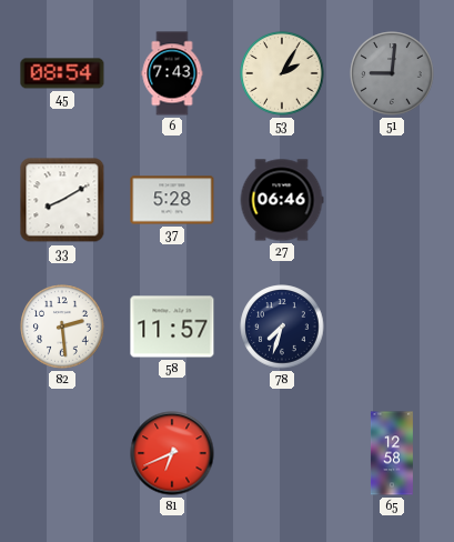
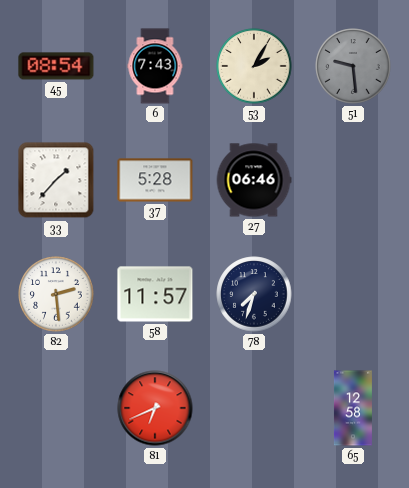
51: 9:01 -> 9:29 (353, 66)
33: 8:10 -> 1:37 (56, 180)
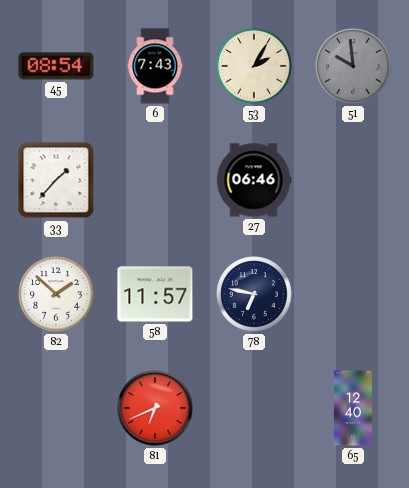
51: 9:29 -> 9:59 (353, 66)
37: 5:28 -> none (155, 180)
82: 2:29 -> 1:52 (56, 294)
78: 7:33 -> 6:47 (254, 294)
65: 12:58 -> 12:40 (353, 408)
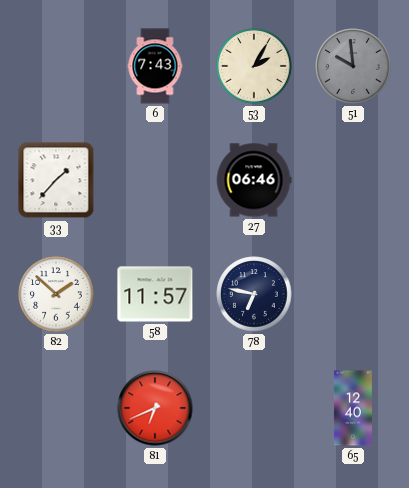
45: 08:54 -> none (56, 66)
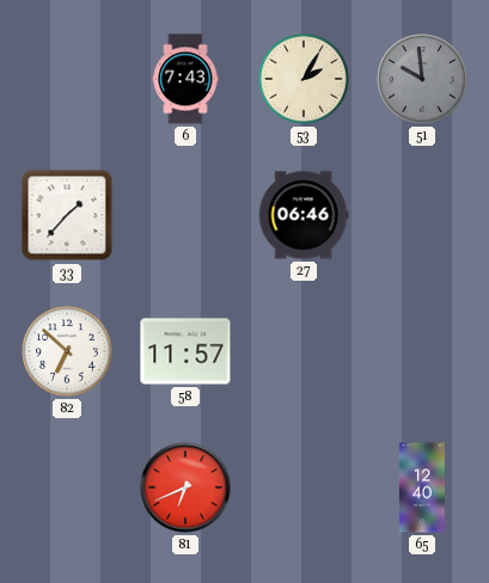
82: 1:52 -> 6:52 (67, 351)
78: 6:47 -> none (254, 294)
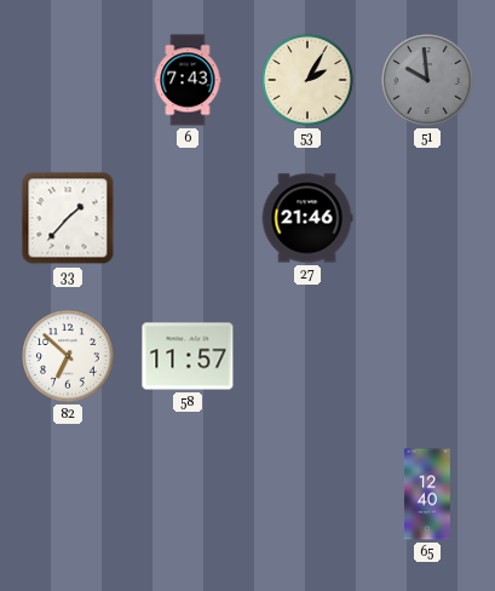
27: 06:46 -> 21:46 (307, 218)
81: 6:41 -> none (185, 487)
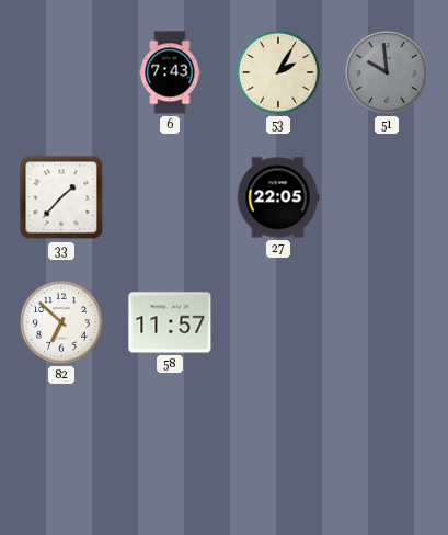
27: 21:46 -> 22:05 (278, 197)
65: 12:40 -> none (427, 494)
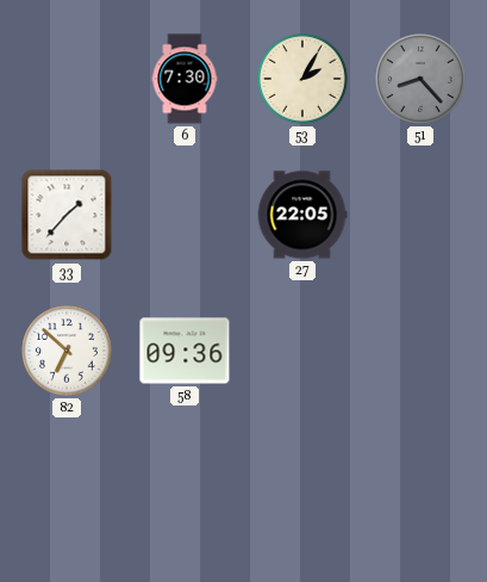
6: 7:43 -> 7:30 (185, 79)
51: 9:59 -> 8:23 (420, 79)
58: 11:57 -> 09:36 (185, 351)
